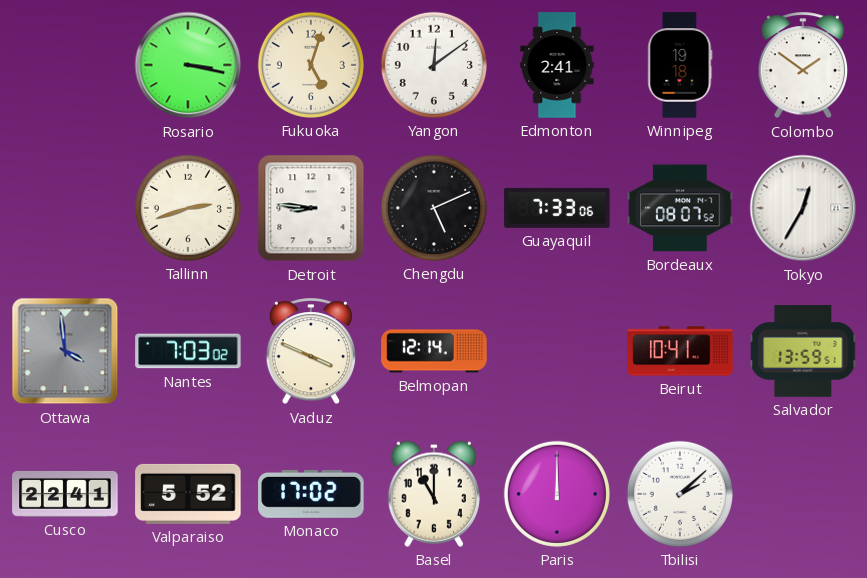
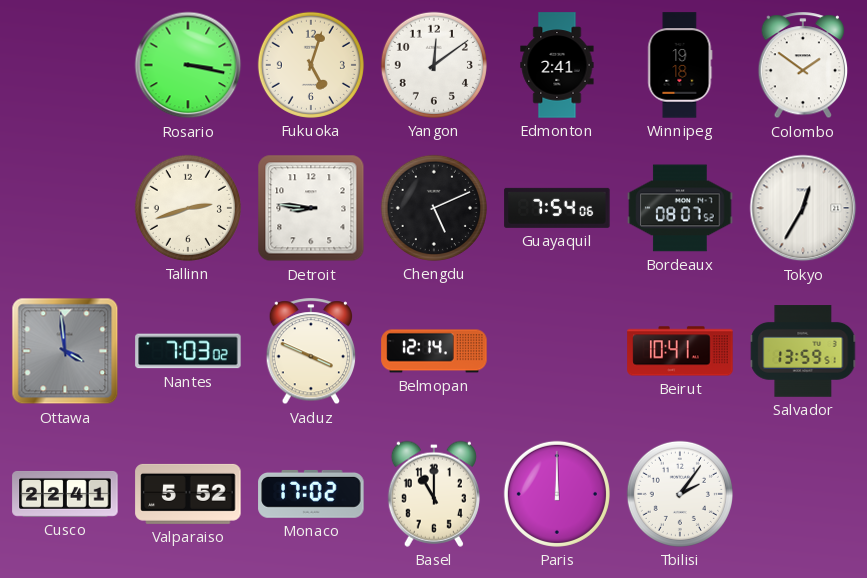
Guayaquil: 7:33 -> 7:54 (557, 208)
Tbilisi: 2:08 -> 2:06 (680, 494)
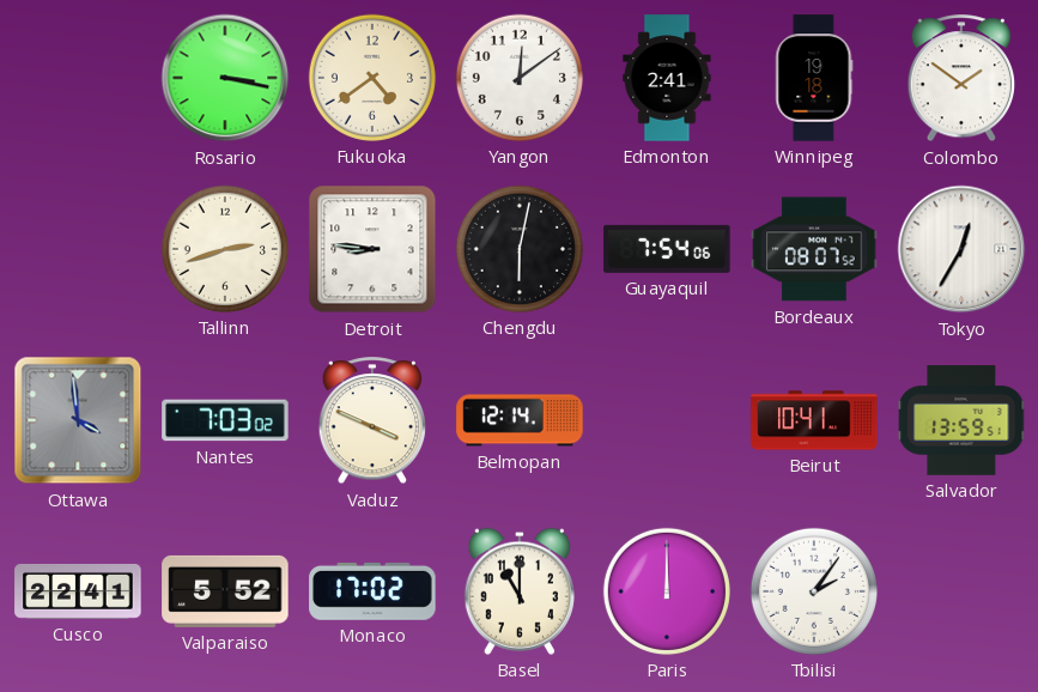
Fukuoka: 5:03 -> 4:39 (372, 78)
Chengdu: 5:11 -> 6:02 (520, 249)
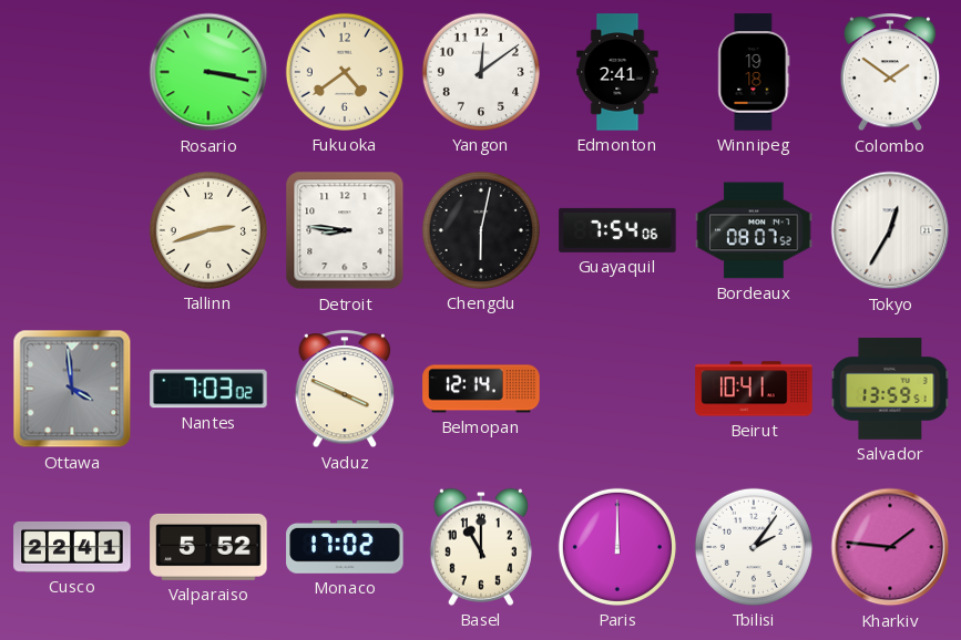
Kharkiv: none -> 1:46 (890, 547)
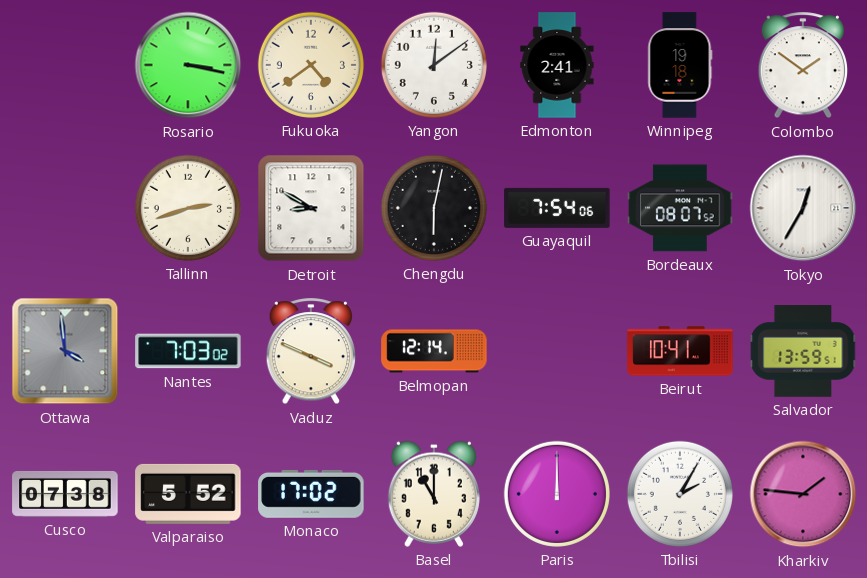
Detroit: 8:46 -> 8:50 (311, 208)
Cusco: 22:41 -> 07:38 (65, 494)
Tbilisi: 2:06 -> 2:05 (680, 494)
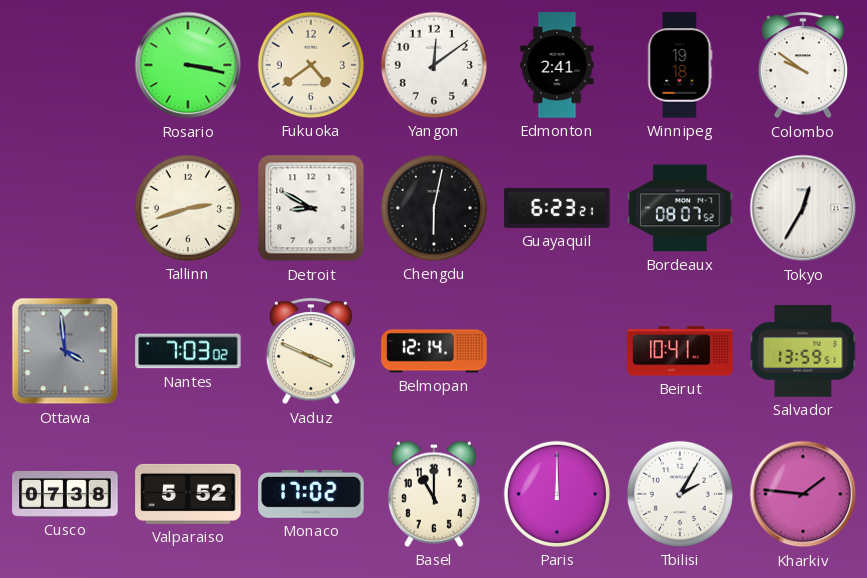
Colombo: 1:51 -> 9:51 (803, 66)
Guayaquil: 7:54 -> 6:23 (557, 208)
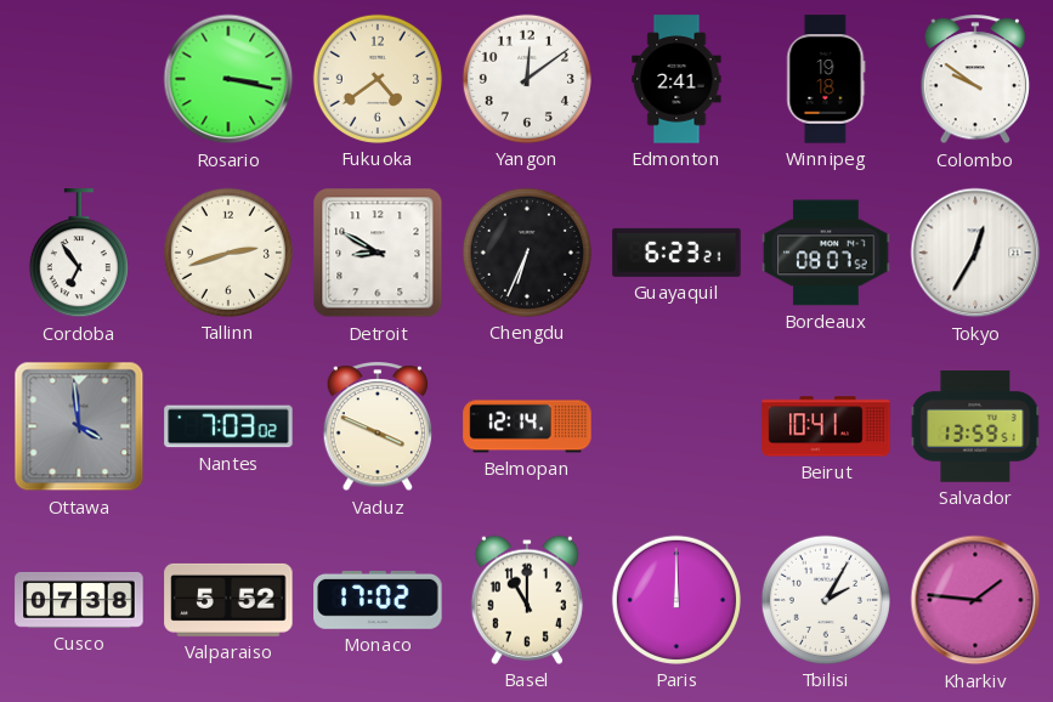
Cordoba: none -> 6:54 (79, 254)
Chengdu: 6:02 -> 6:34 (527, 253)
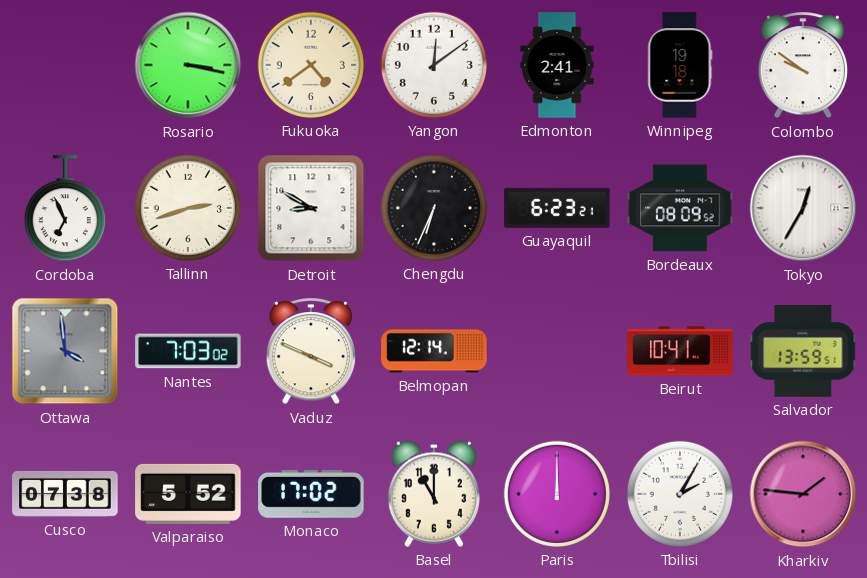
Cordoba: 6:54 -> 6:56 (65, 209)
Bordeaux: 08:07 -> 08:09 (680, 208)
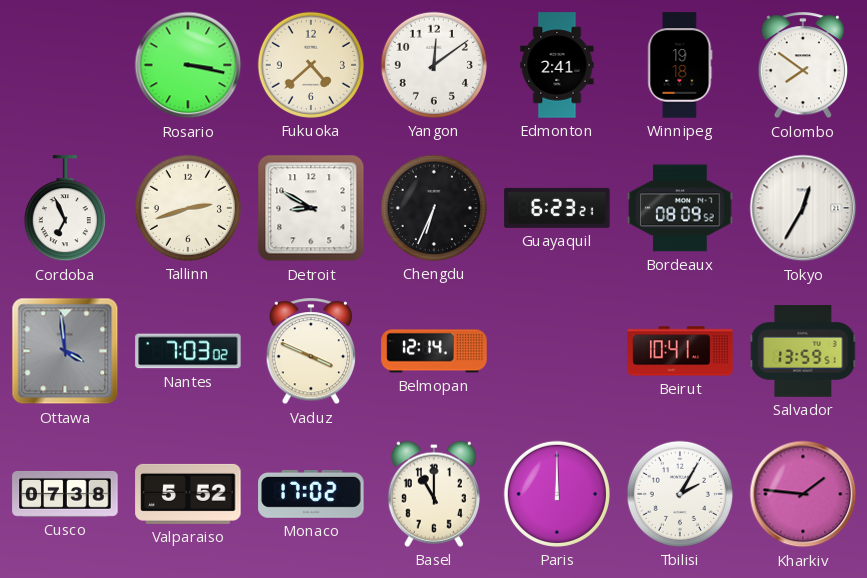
Fukuoka: 4:39 -> 4:38 (311, 65)
Colombo: 9:51 -> 7:51 (803, 66)
